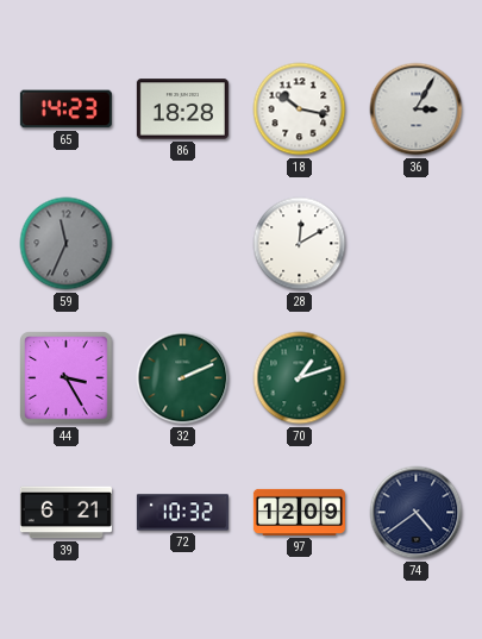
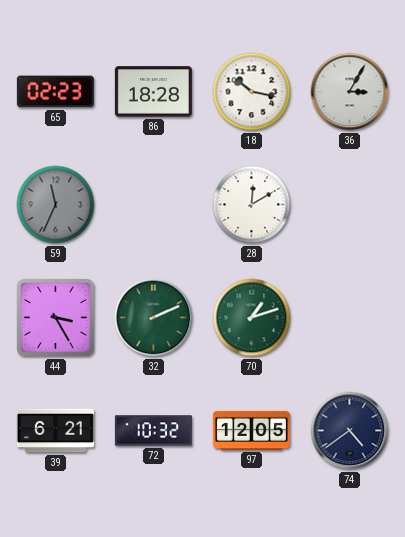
65: 14:23 -> 02:23 (55, 92)
97: 12:09 -> 12:05 (251, 430)
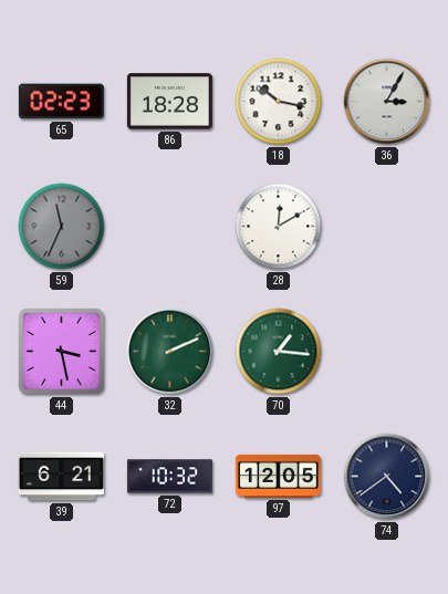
44: 3:25 -> 3:28 (62, 352)
70: 1:12 -> 1:16 (279, 352)
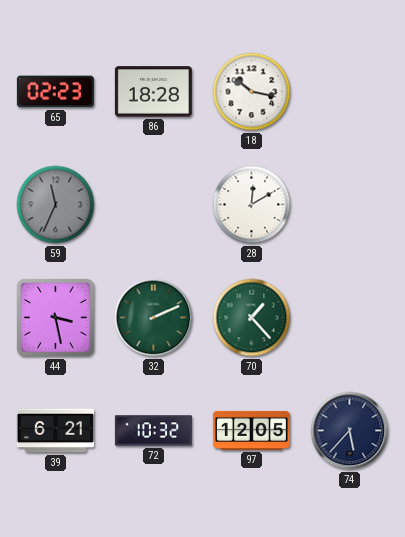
36: 3:05 -> none (387, 102)
70: 1:16 -> 1:23 (252, 318)
74: 4:39 -> 5:37 (350, 431)
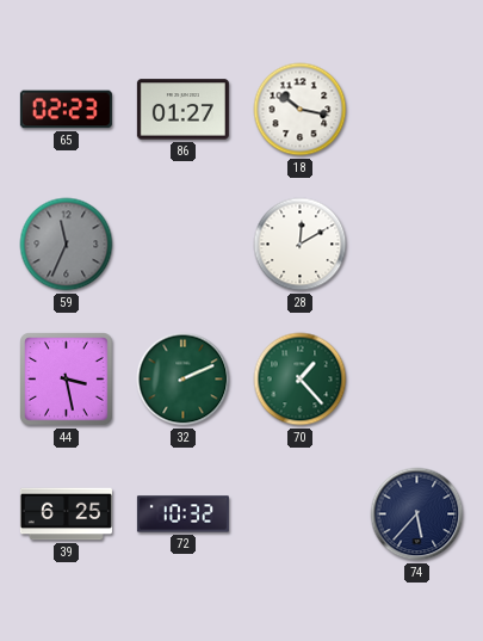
86: 18:28 -> 01:27 (182, 110)
39: 6:21 -> 6:25 (66, 514)
97: 12:05 -> none (251, 430)
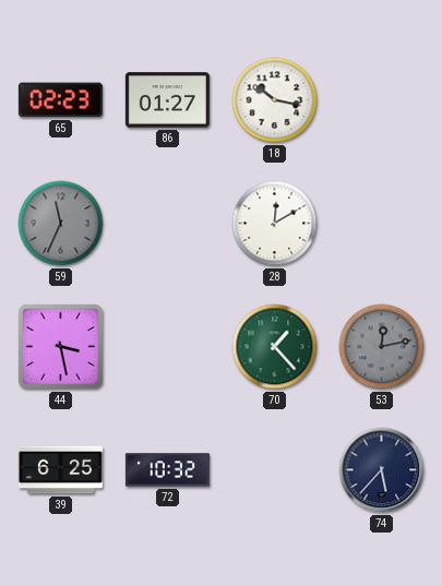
32: 2:11 -> none (184, 380)
53: none -> 12:13 (382, 347)
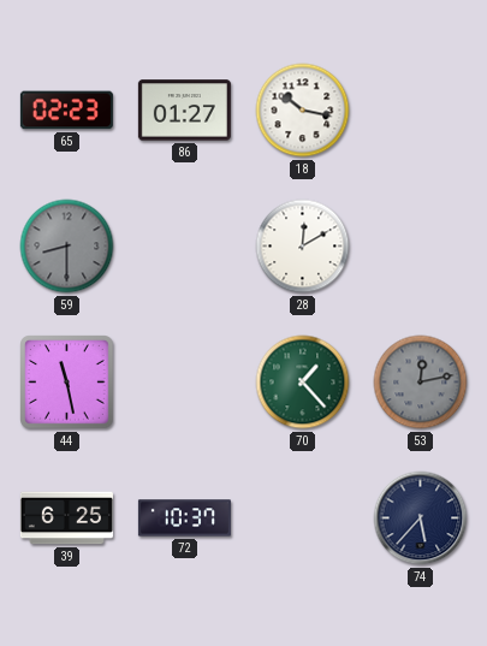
59: 11:34 -> 8:30 (67, 247)
44: 3:28 -> 11:28 (67, 383)
72: 10:32 -> 10:37 (184, 518)
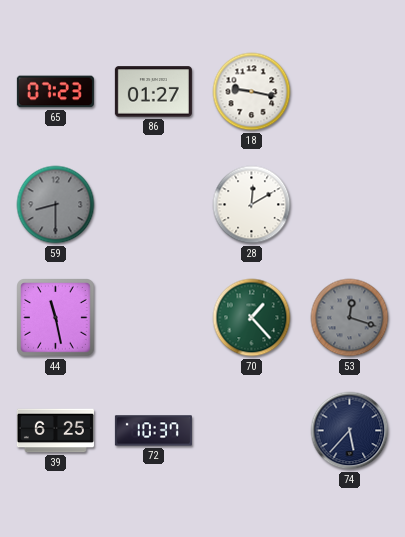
65: 02:23 -> 07:23 (55, 92)
18: 10:17 -> 9:17 (252, 92)
53: 12:13 -> 12:18 (350, 318)
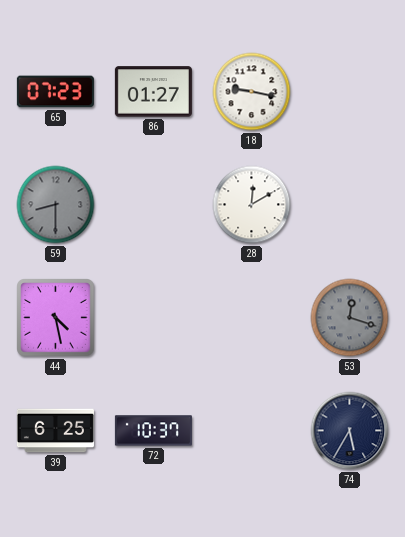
44: 11:28 -> 4:28 (56, 318)
70: 1:23 -> none (252, 318)
74: 5:37 -> 5:35 (350, 431)
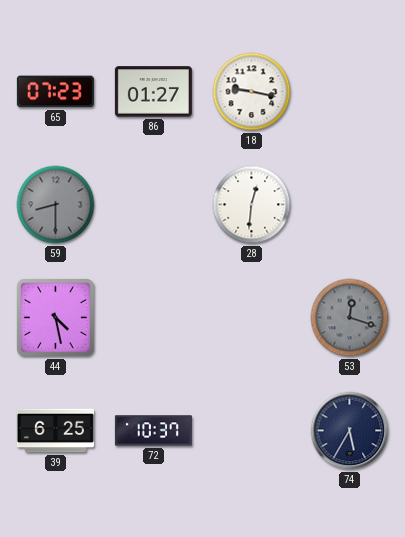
28: 12:10 -> 12:31 (252, 205)
